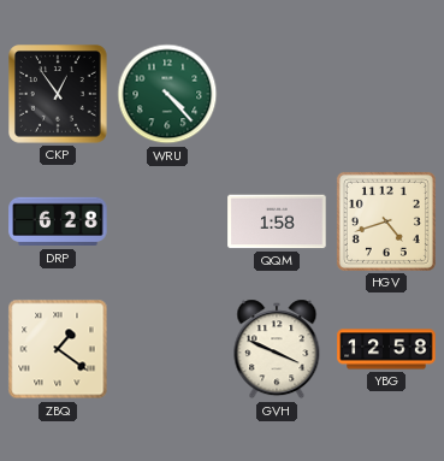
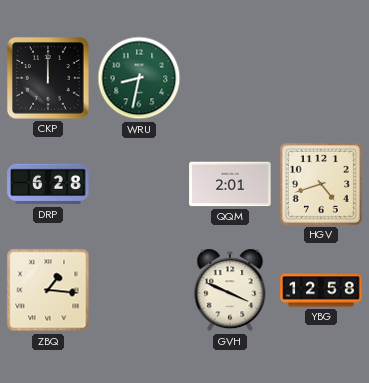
CKP: 12:54 -> 12:00 (49, 79)
WRU: 4:23 -> 8:32 (139, 78)
QQM: 1:58 -> 2:01 (230, 184)
ZBQ: 1:21 -> 1:16 (48, 290)
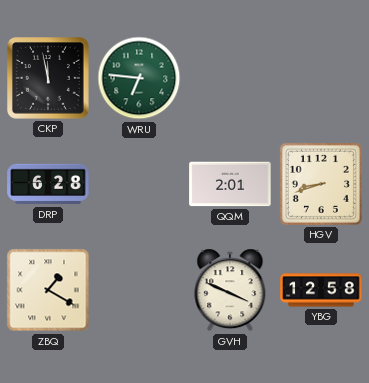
CKP: 12:00 -> 11:58 (49, 79)
WRU: 8:32 -> 6:46 (139, 78)
HGV: 4:42 -> 8:42 (321, 184)
ZBQ: 1:16 -> 1:20 (48, 290)
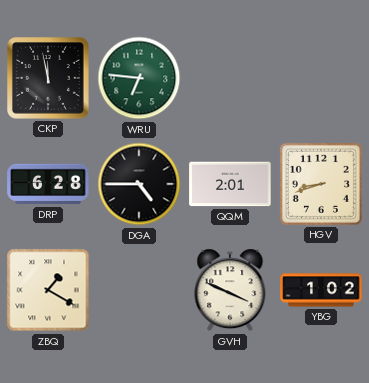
DGA: none -> 4:45 (139, 184)
YBG: 12:58 -> 1:02 (321, 290)
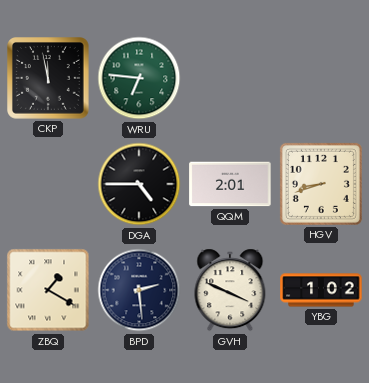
DRP: 6:28 -> none (48, 184)
BPD: none -> 2:29 (139, 290)
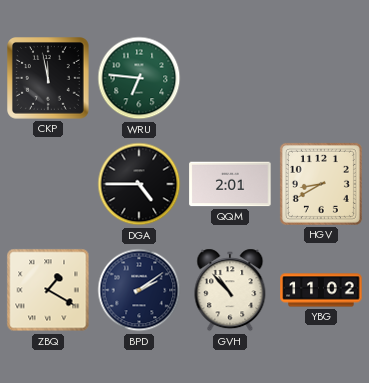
HGV: 8:42 -> 8:40 (321, 184)
BPD: 2:29 -> 2:09 (139, 290)
GVH: 3:49 -> 10:53 (230, 290)
YBG: 1:02 -> 11:02 (321, 290)
